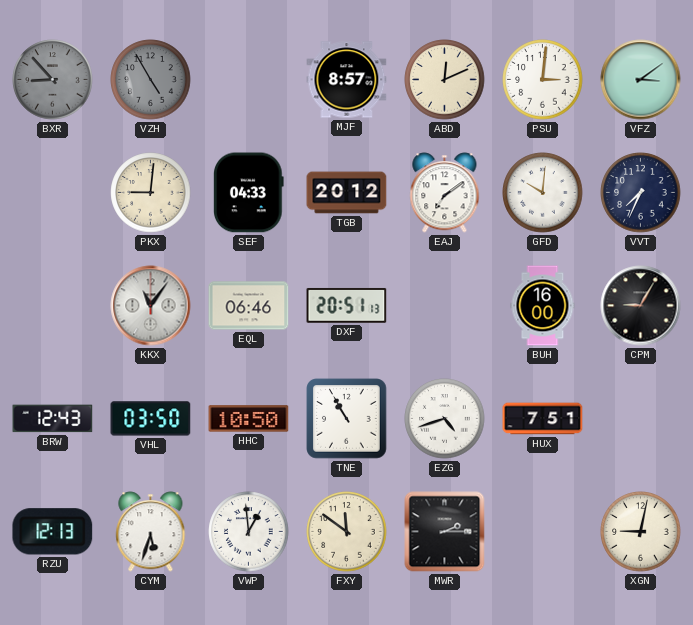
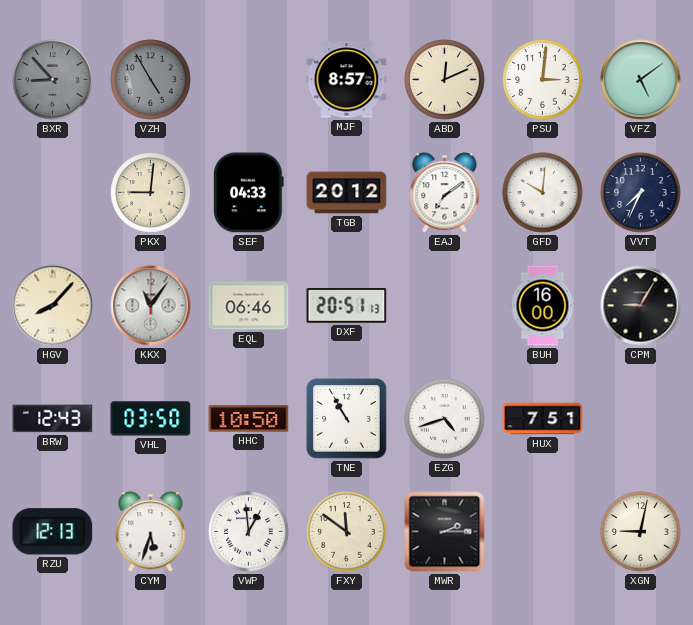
VFZ: 3:09 -> 5:09 (641, 80)
HGV: none -> 8:07 (53, 306)
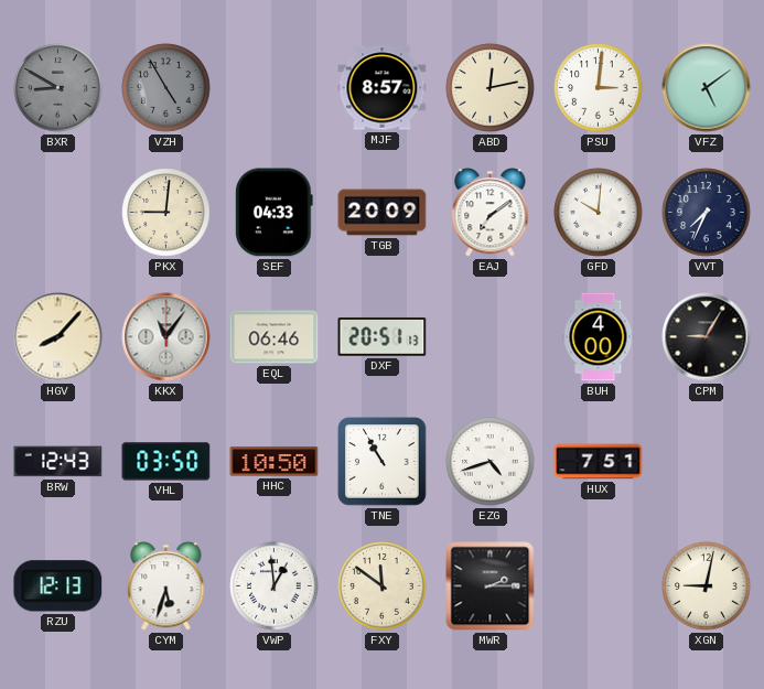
BXR: 8:53 -> 8:50 (58, 88)
ABD: 12:11 -> 12:13 (491, 88)
TGB: 20:12 -> 20:09 (383, 213)
BUH: 16:00 -> 4:00 (599, 337)
